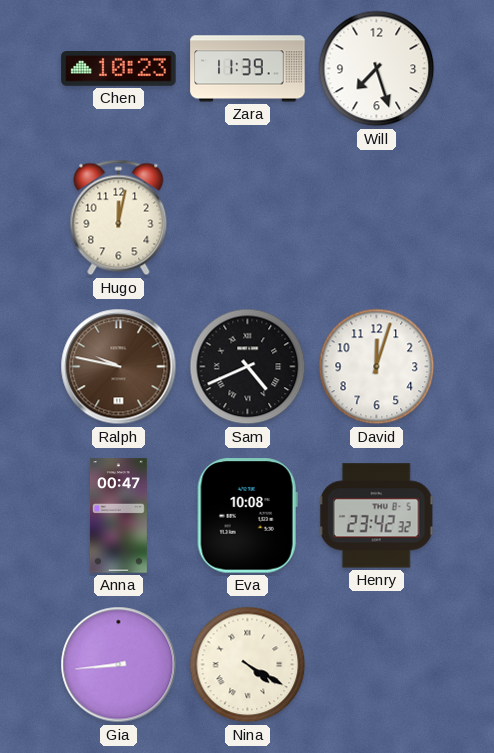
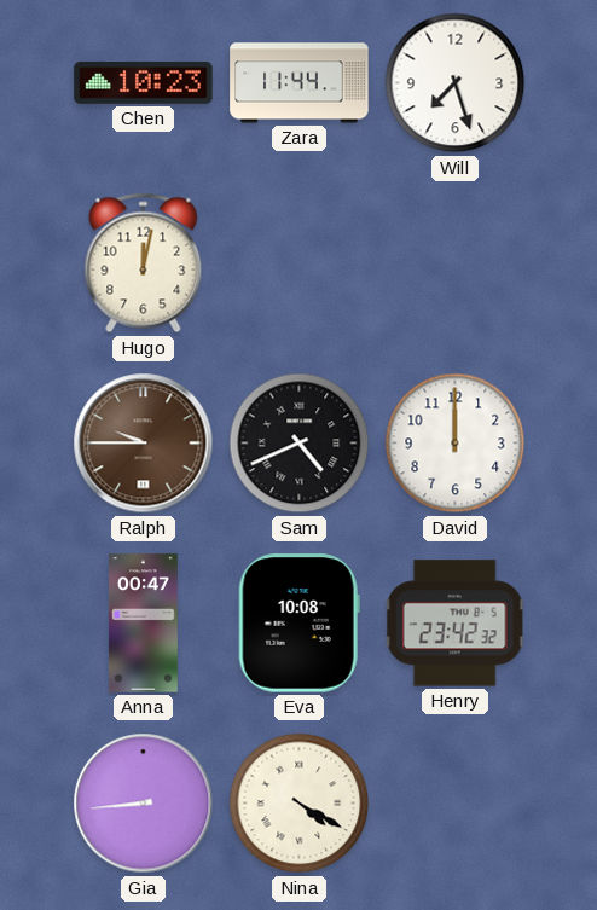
Zara: 11:39 -> 11:44 (300, 83)
Ralph: 9:47 -> 9:45 (144, 444)
David: 12:03 -> 12:00 (456, 444)
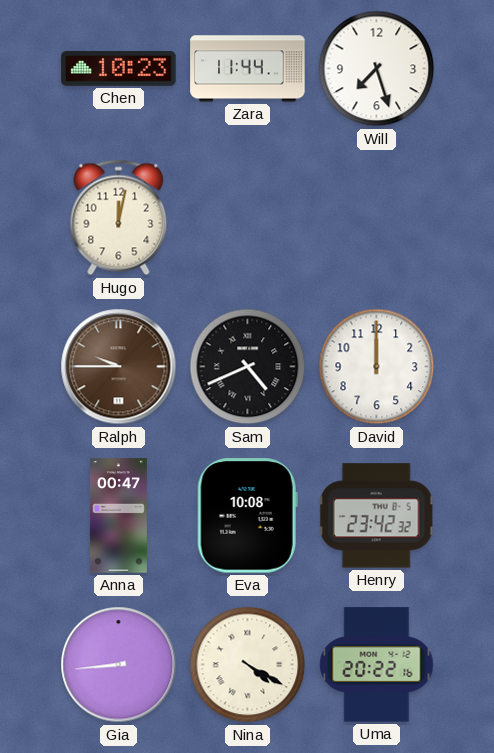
Uma: none -> 20:22 (377, 665)
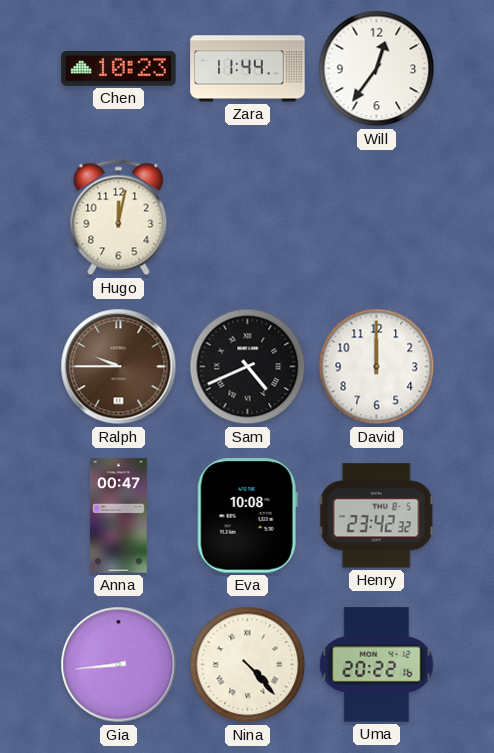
Will: 7:27 -> 12:36 (377, 69)
Nina: 4:20 -> 4:23 (248, 665)
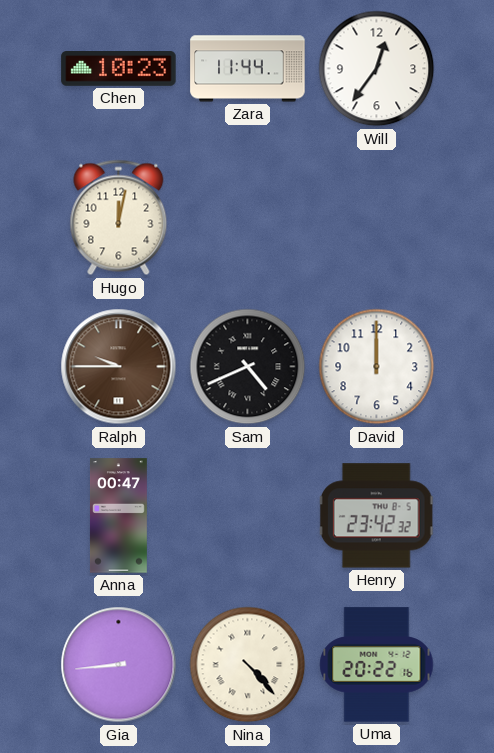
Eva: 10:08 -> none (247, 516)
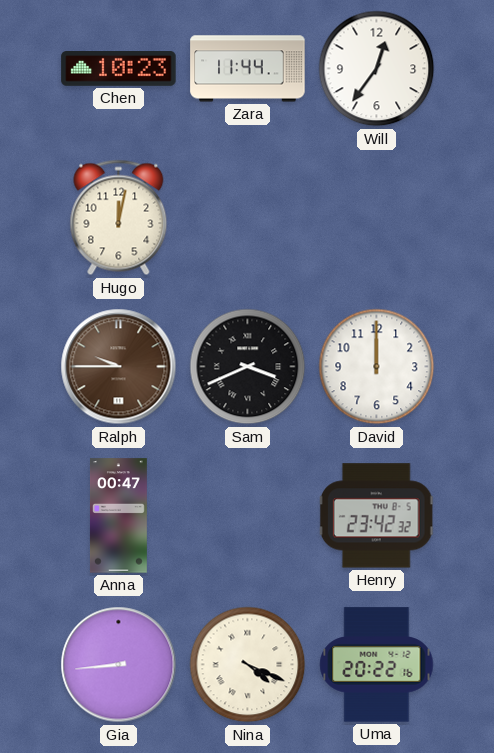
Sam: 4:41 -> 3:41 (248, 367)
Nina: 4:23 -> 4:19 (248, 665)
